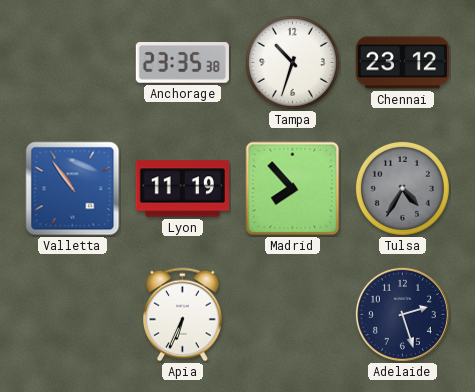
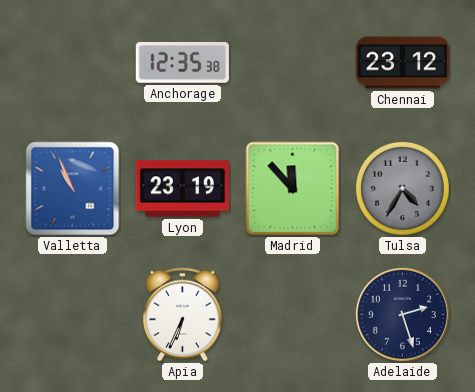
Anchorage: 23:35 -> 12:35 (182, 63)
Tampa: 10:33 -> none (292, 62)
Valletta: 10:54 -> 10:56 (73, 189)
Lyon: 11:19 -> 23:19 (182, 189)
Madrid: 7:53 -> 11:53 (293, 189)
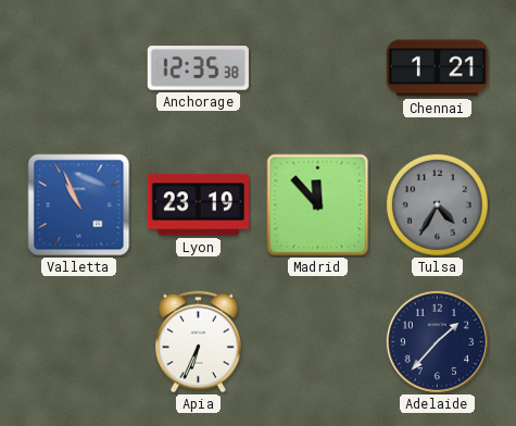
Chennai: 23:12 -> 1:21 (437, 68)
Adelaide: 2:27 -> 1:37 (437, 341)
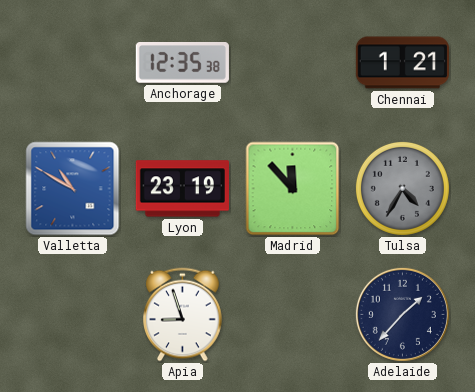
Valletta: 10:56 -> 10:50 (73, 189)
Apia: 6:34 -> 8:57 (183, 315)
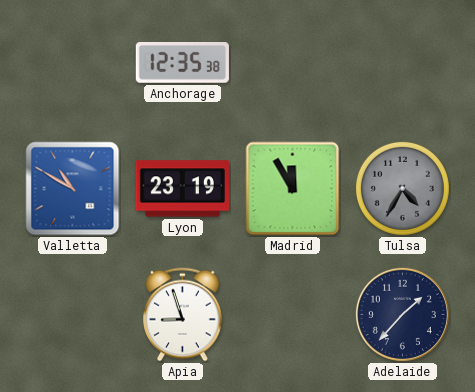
Chennai: 1:21 -> none (402, 63)
Madrid: 11:53 -> 11:55 (293, 189)
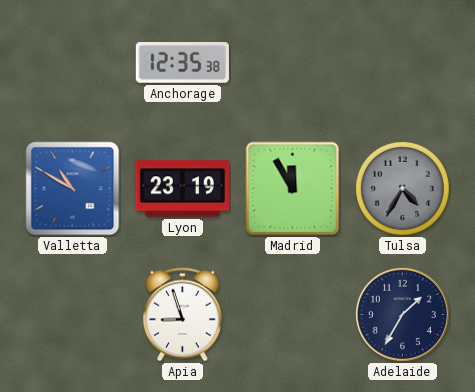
Adelaide: 1:37 -> 1:35 (402, 314)
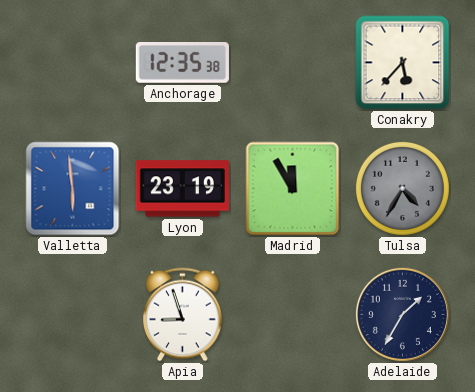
Conakry: none -> 5:37 (403, 63)
Valletta: 10:50 -> 5:59 (73, 189)
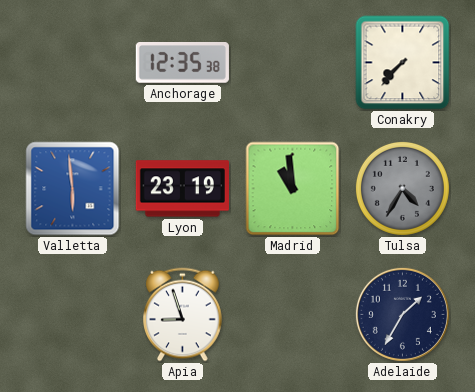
Conakry: 5:37 -> 7:37 (403, 63)
Madrid: 11:55 -> 10:59 (293, 189)
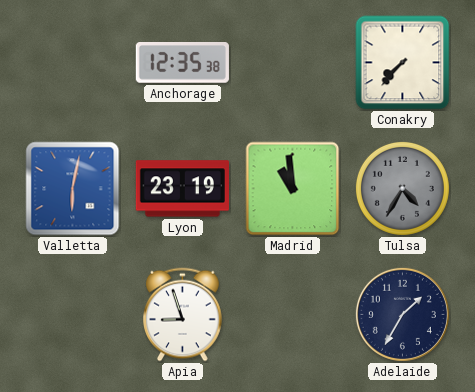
Valletta: 5:59 -> 6:02 (73, 189)
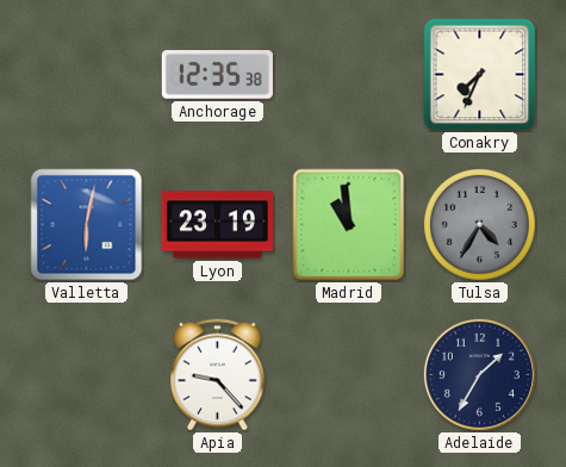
Conakry: 7:37 -> 7:34 (480, 75)
Apia: 8:57 -> 9:23 (218, 375)
